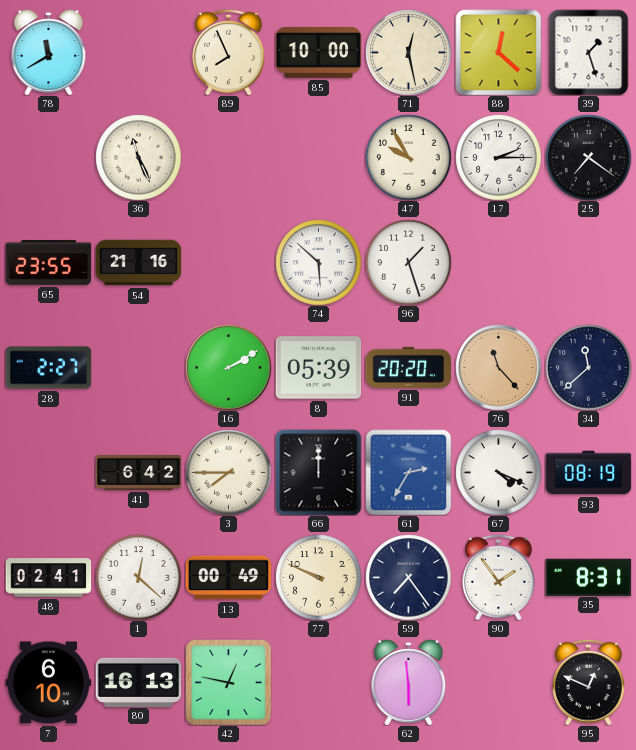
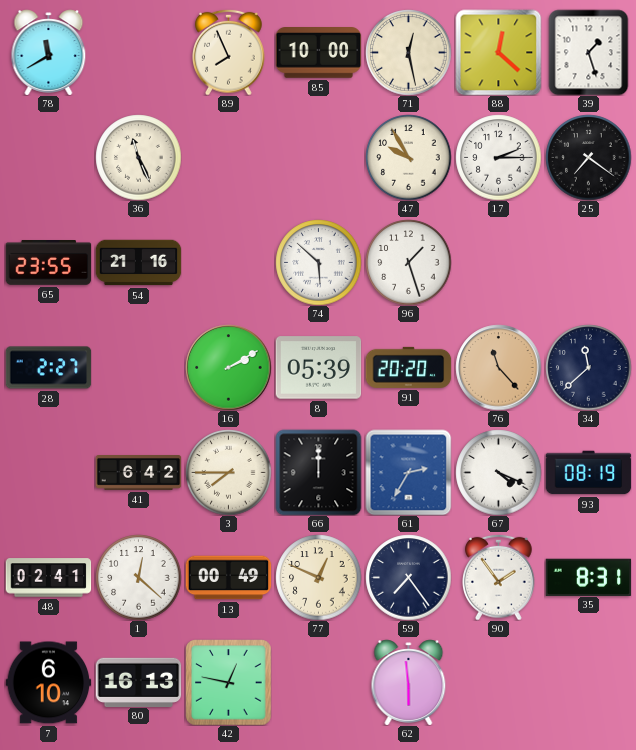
77: 9:49 -> 12:49 (318, 577)
95: 12:49 -> none (589, 682)
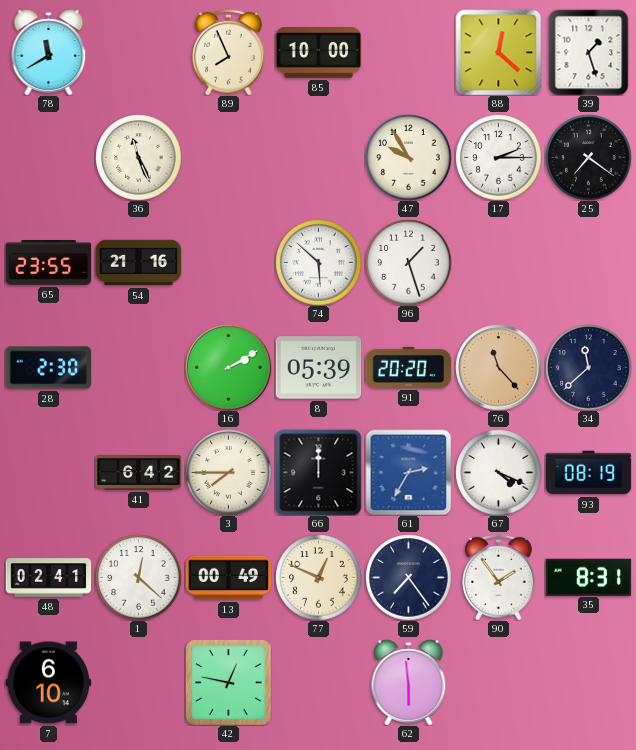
71: 12:28 -> none (408, 52)
28: 2:27 -> 2:30 (48, 368)
80: 16:13 -> none (138, 682)
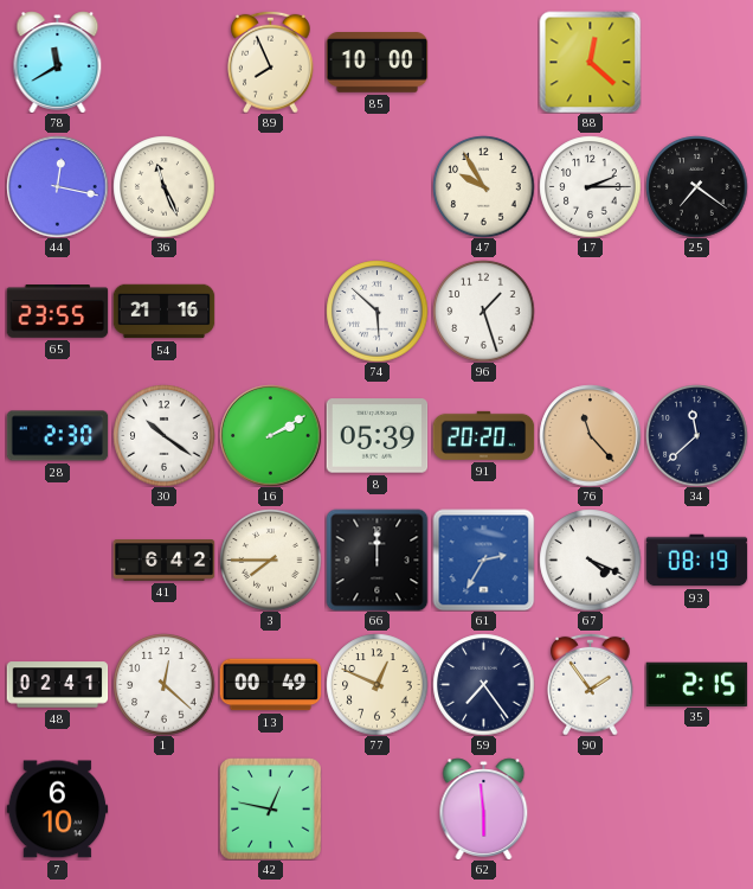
39: 1:27 -> none (589, 52)
44: none -> 12:17 (57, 186)
30: none -> 10:21 (163, 435)
35: 8:31 -> 2:15 (696, 684)
